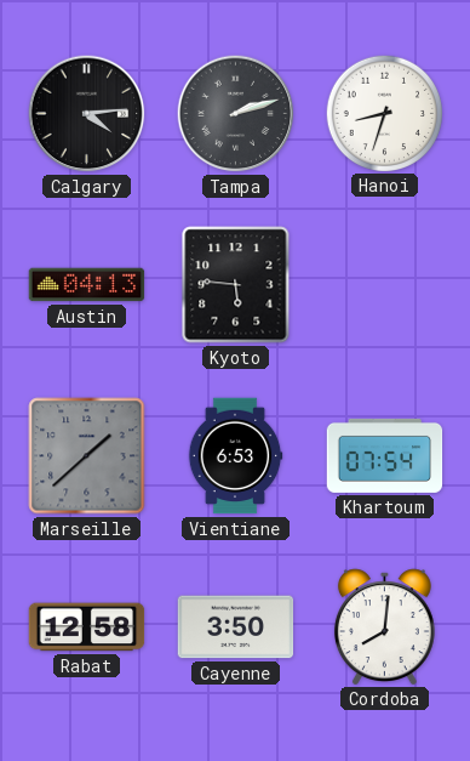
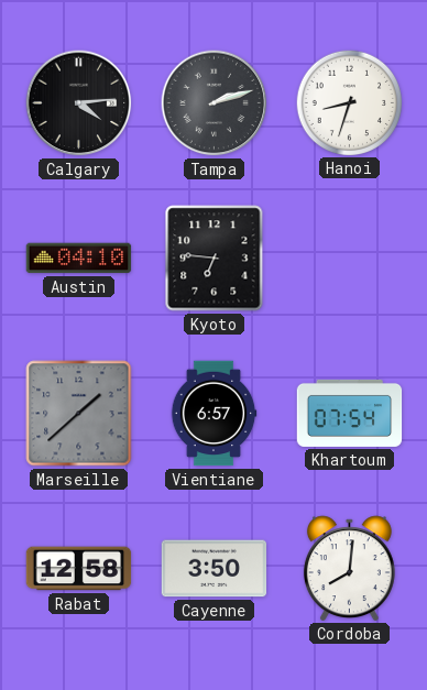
Austin: 04:13 -> 04:10 (79, 259)
Kyoto: 5:46 -> 6:46 (215, 259)
Vientiane: 6:53 -> 6:57 (214, 414)
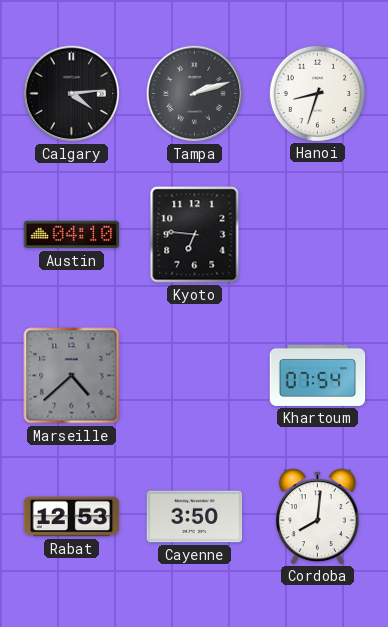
Marseille: 1:38 -> 4:38 (72, 376)
Vientiane: 6:57 -> none (214, 414)
Rabat: 12:58 -> 12:53 (72, 517)
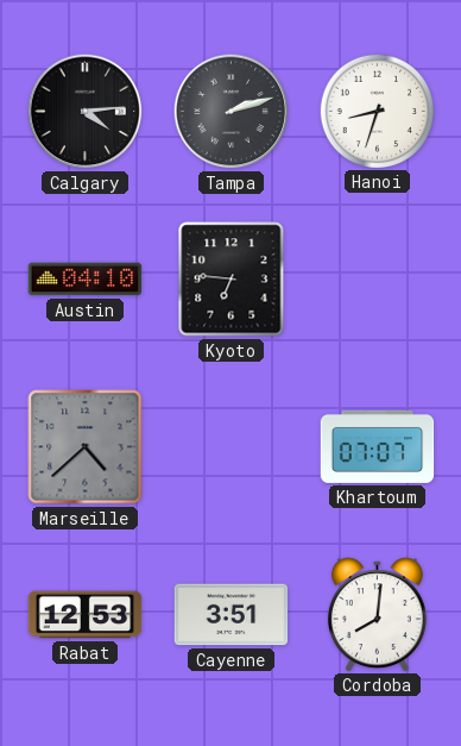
Khartoum: 07:54 -> 07:07 (378, 446)
Cayenne: 3:50 -> 3:51 (232, 615)
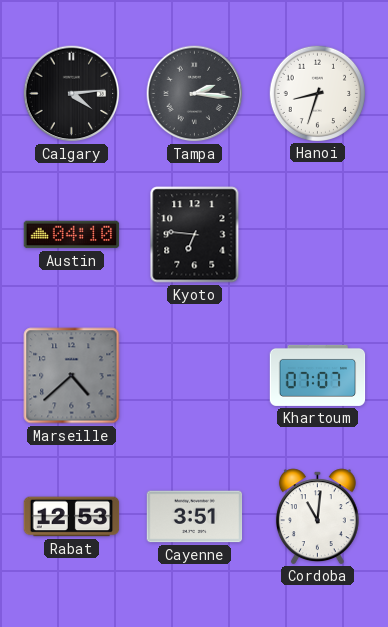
Tampa: 2:12 -> 2:16 (195, 94)
Cordoba: 8:01 -> 11:01 (317, 516)
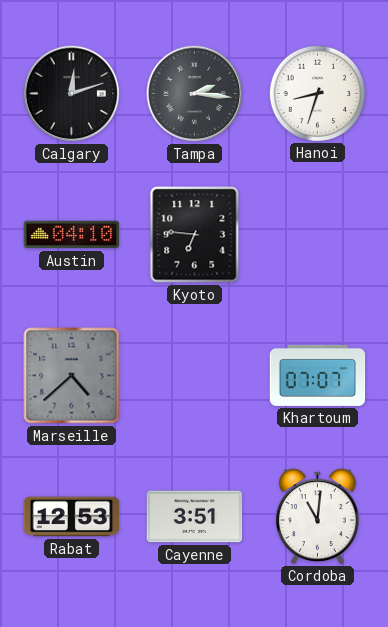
Calgary: 4:14 -> 12:12 (72, 94)
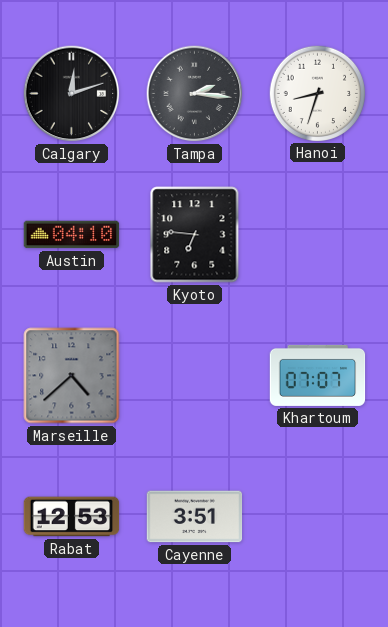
Cordoba: 11:01 -> none (317, 516)
